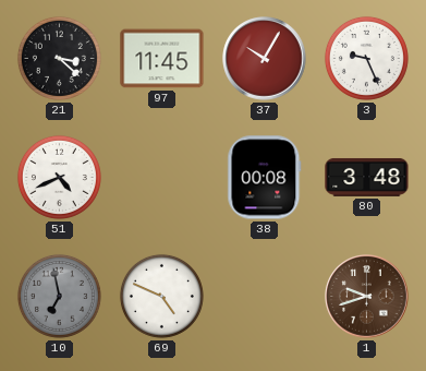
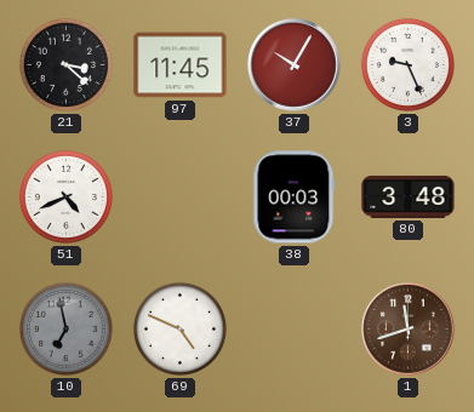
38: 00:08 -> 00:03 (295, 198)
1: 9:42 -> 11:42 (409, 330)
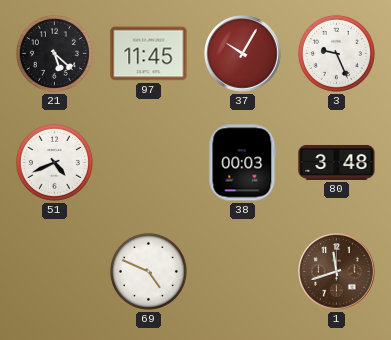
21: 3:22 -> 5:22 (54, 53)
10: 6:58 -> none (65, 328)
